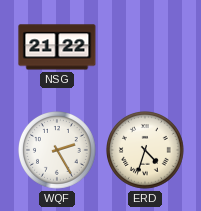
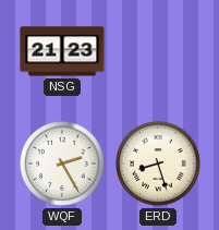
NSG: 21:22 -> 21:23 (62, 51)
ERD: 4:33 -> 8:27 (159, 165)
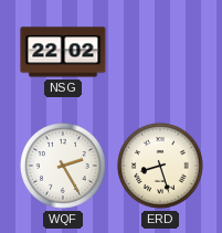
NSG: 21:23 -> 22:02 (63, 52)
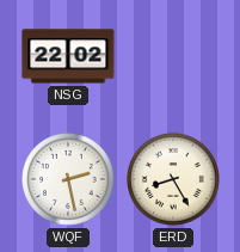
WQF: 2:25 -> 2:28 (69, 180)
ERD: 8:27 -> 8:25 (174, 180)
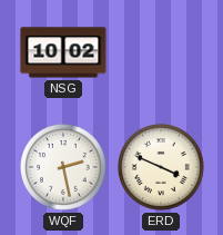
NSG: 22:02 -> 10:02 (63, 52)
ERD: 8:25 -> 3:49 (162, 168)
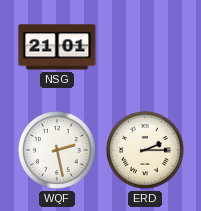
NSG: 10:02 -> 21:01 (57, 47)
ERD: 3:49 -> 2:15 (146, 151)
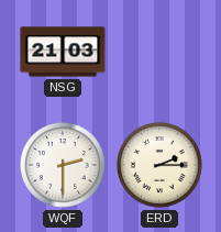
NSG: 21:01 -> 21:03 (63, 52)
WQF: 2:28 -> 2:30 (64, 166)
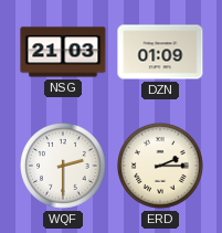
DZN: none -> 01:09 (160, 52)
